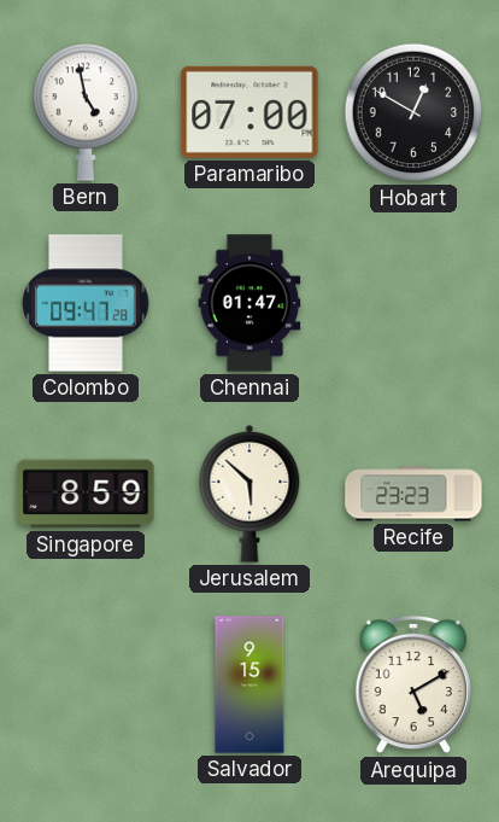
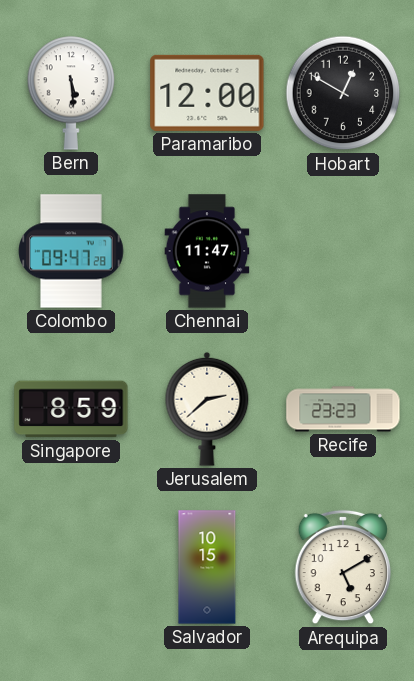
Bern: 4:58 -> 5:29 (71, 93)
Paramaribo: 07:00 -> 12:00 (207, 93)
Chennai: 01:47 -> 11:47 (207, 251)
Jerusalem: 5:52 -> 2:38 (207, 409)
Salvador: 9:15 -> 10:15 (207, 567)
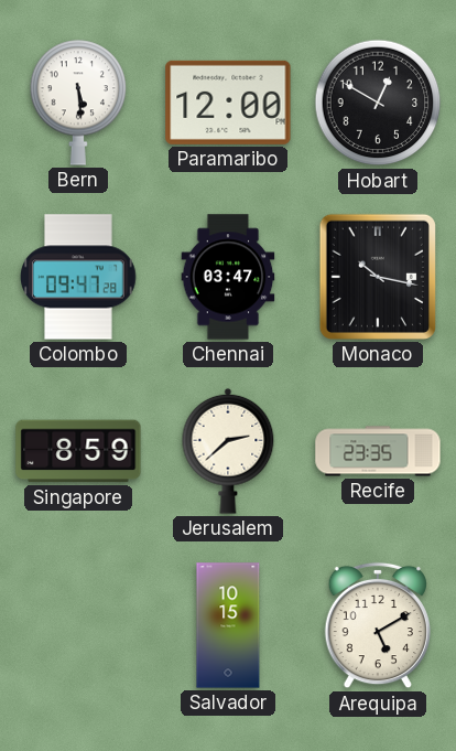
Chennai: 11:47 -> 03:47 (228, 277)
Monaco: none -> 10:17 (378, 277)
Recife: 23:23 -> 23:35 (378, 451)
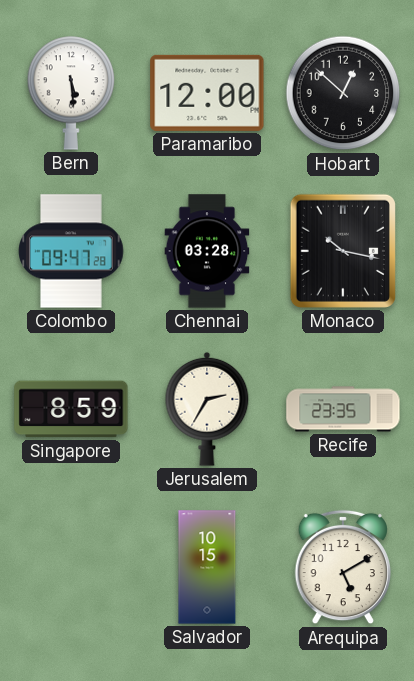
Hobart: 12:50 -> 12:52 (343, 93)
Chennai: 03:47 -> 03:28 (207, 251)
Jerusalem: 2:38 -> 2:35 (207, 409)
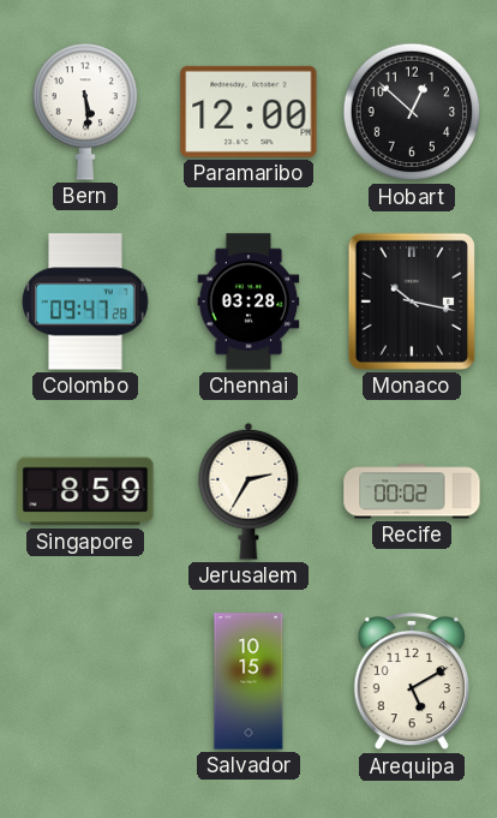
Recife: 23:35 -> 00:02 (412, 491)
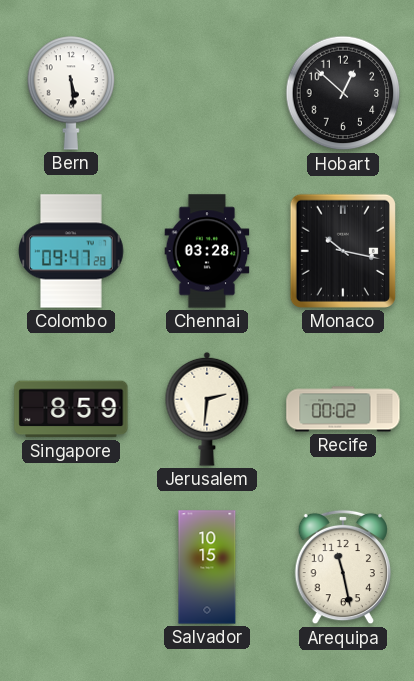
Paramaribo: 12:00 -> none (248, 112)
Jerusalem: 2:35 -> 2:31 (207, 409)
Arequipa: 5:10 -> 11:28 (342, 567)
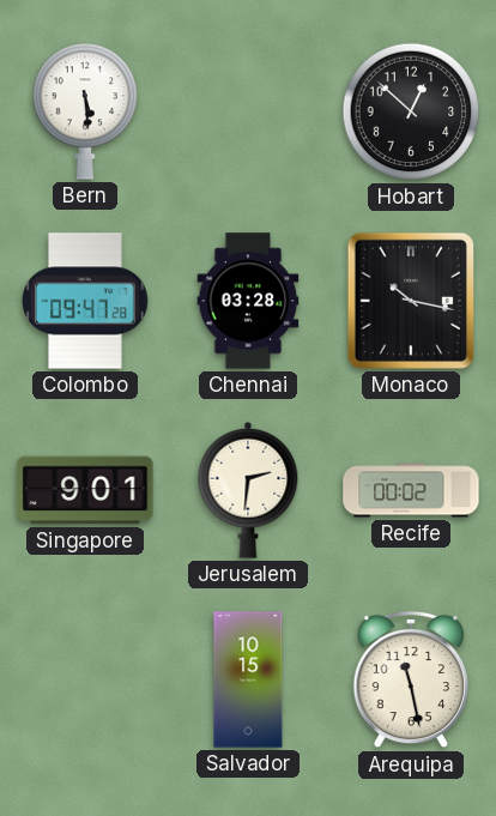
Singapore: 8:59 -> 9:01 (85, 490)
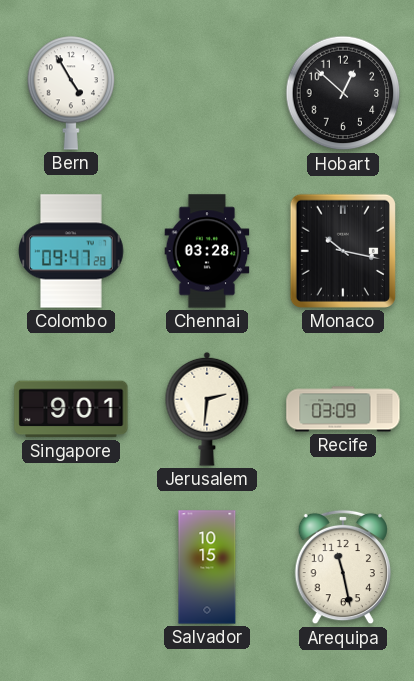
Bern: 5:29 -> 4:55 (71, 93)
Recife: 00:02 -> 03:09 (343, 409)
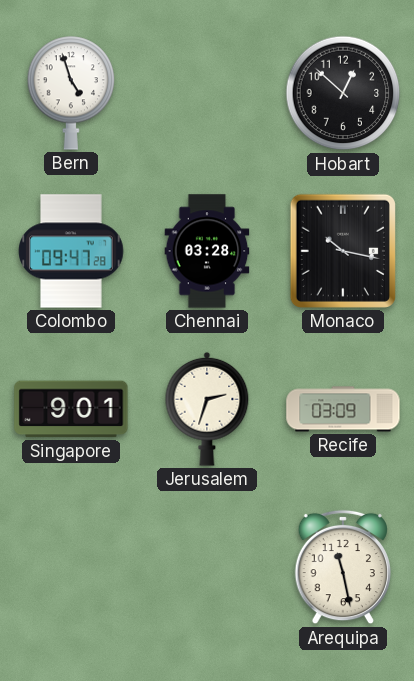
Bern: 4:55 -> 4:57 (71, 93)
Jerusalem: 2:31 -> 2:33 (207, 409)
Salvador: 10:15 -> none (207, 567)
